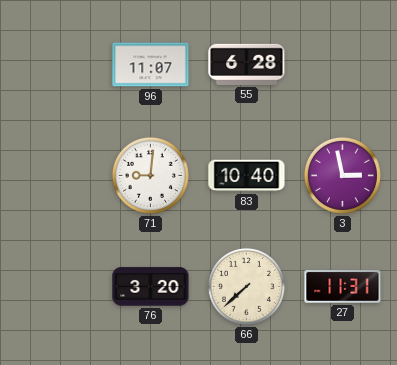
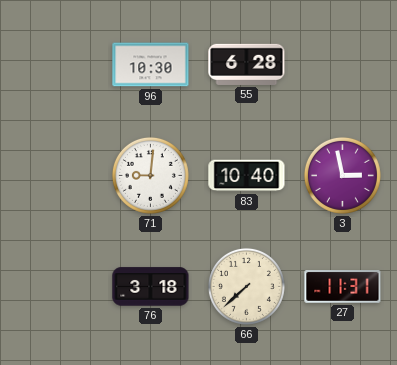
96: 11:07 -> 10:30 (151, 65)
76: 3:20 -> 3:18 (151, 287)
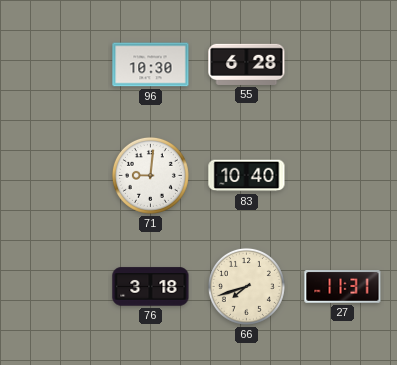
3: 2:58 -> none (342, 175)
66: 7:38 -> 7:42 (246, 286)
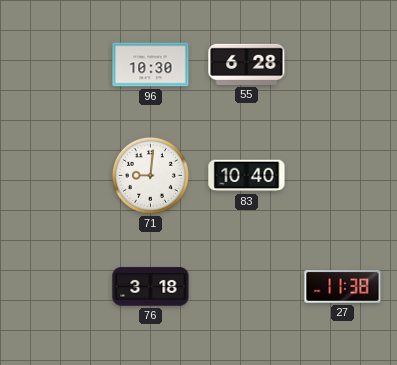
66: 7:42 -> none (246, 286)
27: 11:31 -> 11:38 (343, 287)
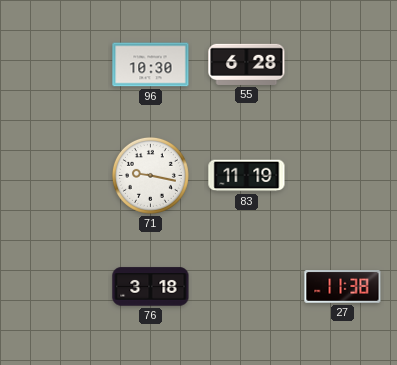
71: 9:01 -> 9:17 (150, 175)
83: 10:40 -> 11:19 (247, 176)
